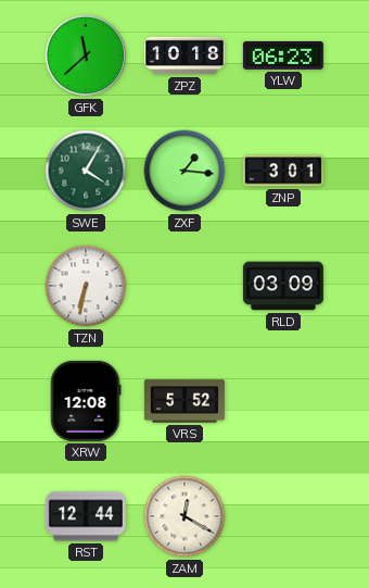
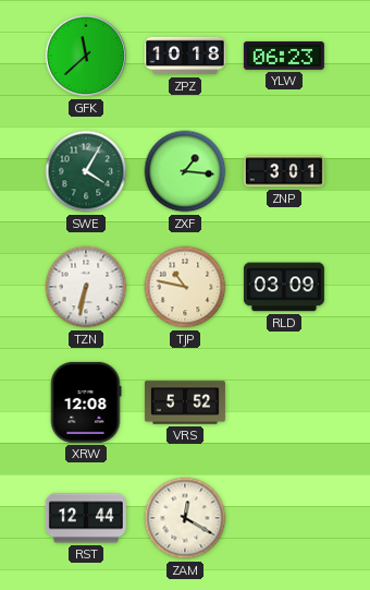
TJP: none -> 10:47 (185, 287)
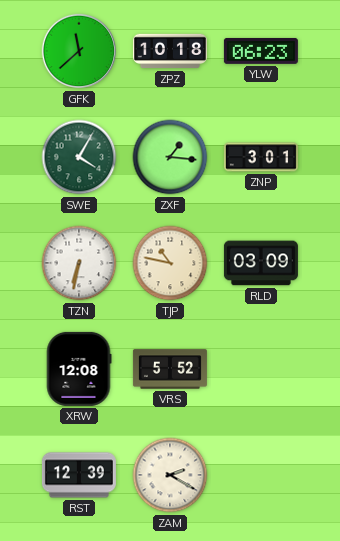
RST: 12:44 -> 12:39 (79, 475)
ZAM: 12:20 -> 2:20 (170, 475)
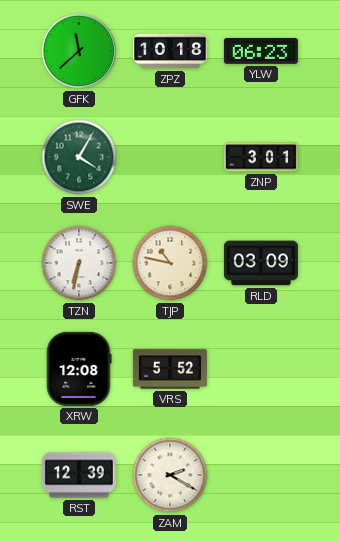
ZXF: 1:16 -> none (170, 157)
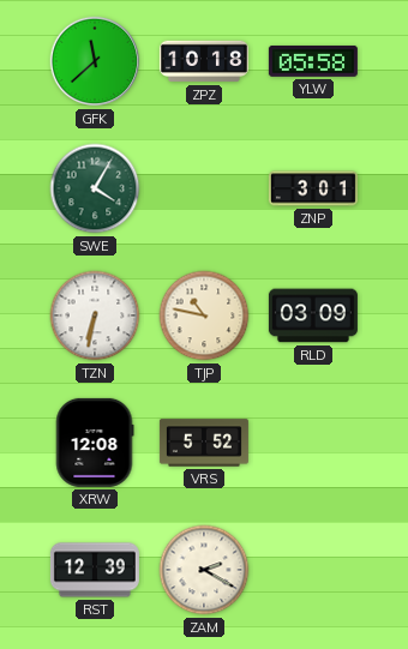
YLW: 06:23 -> 05:58 (313, 61)
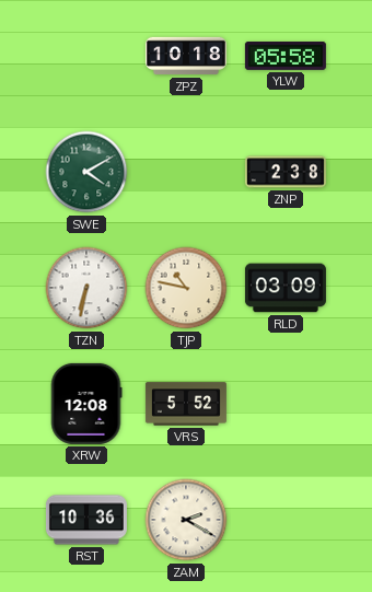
GFK: 11:38 -> none (95, 61)
SWE: 4:05 -> 4:10 (86, 172)
ZNP: 3:01 -> 2:38 (286, 172)
RST: 12:39 -> 10:36 (86, 520)
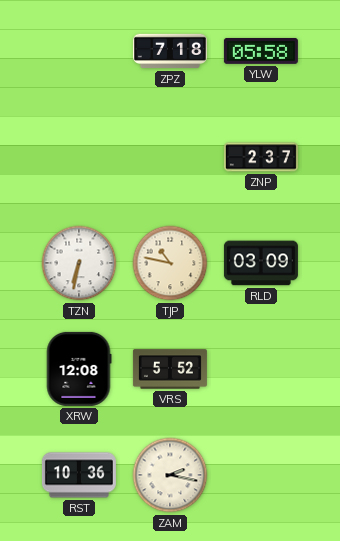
ZPZ: 10:18 -> 7:18 (170, 51)
SWE: 4:10 -> none (86, 172)
ZNP: 2:38 -> 2:37 (261, 157)
ZAM: 2:20 -> 2:17 (170, 475)
